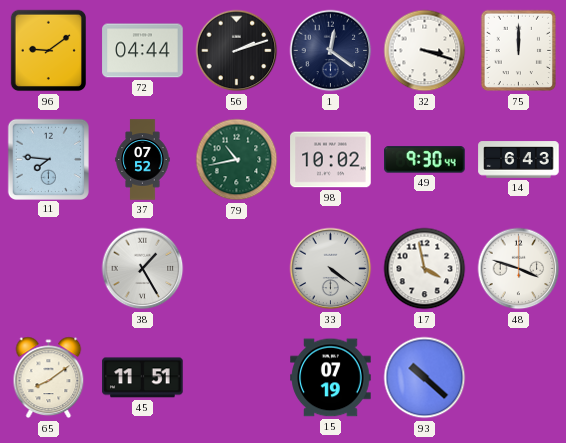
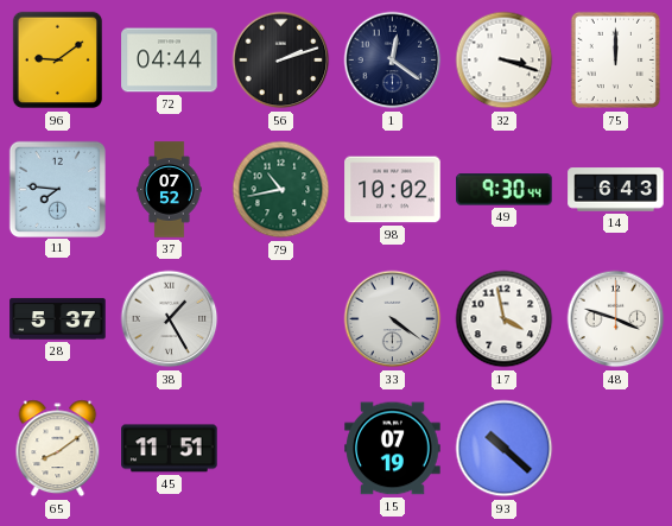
28: none -> 5:37 (58, 319)
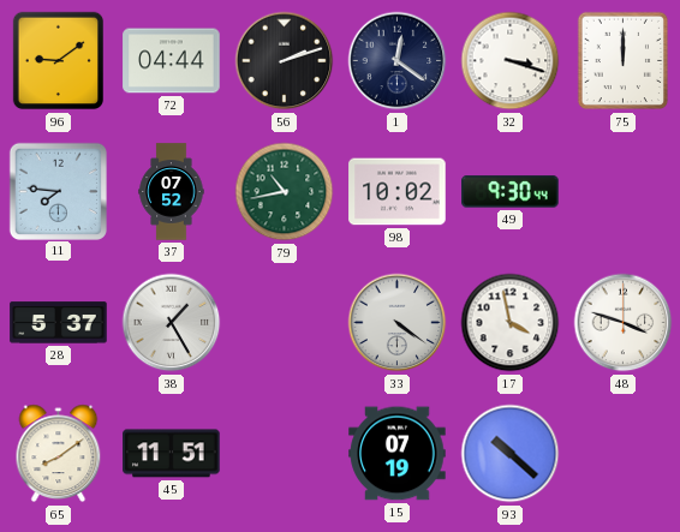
14: 6:43 -> none (616, 190)
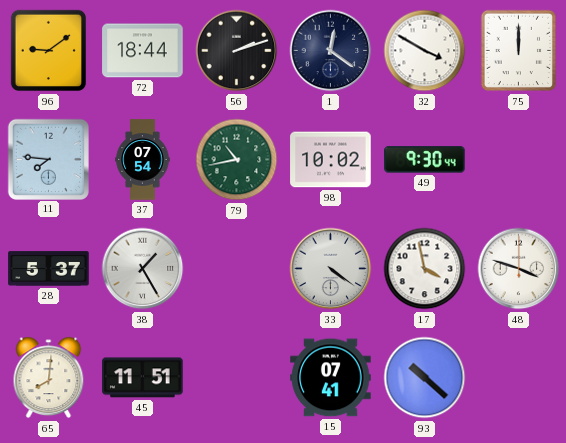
72: 04:44 -> 18:44 (143, 51)
32: 3:18 -> 3:50 (425, 51)
37: 07:52 -> 07:54 (143, 160)
65: 8:09 -> 8:01 (49, 378)
15: 07:19 -> 07:41 (331, 378)
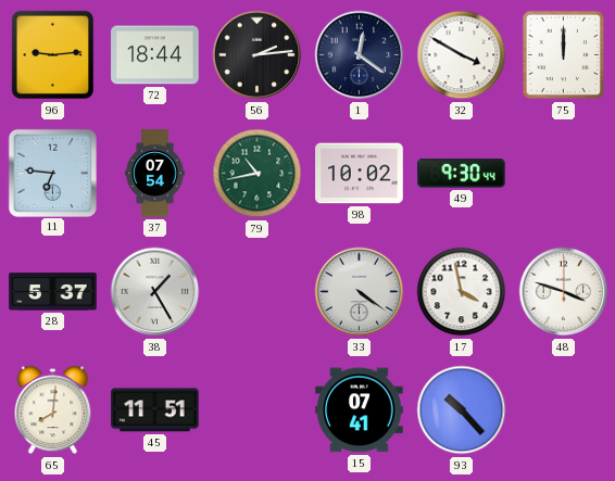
96: 9:09 -> 9:14 (52, 55)
56: 2:12 -> 2:14 (258, 55)
11: 7:46 -> 6:46 (52, 173)
93: 10:22 -> 10:23 (462, 410)
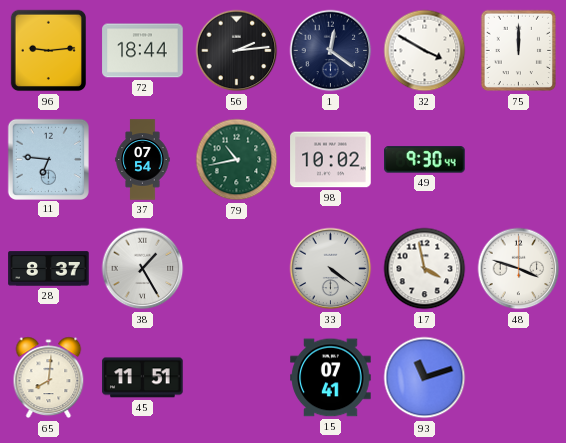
28: 5:37 -> 8:37 (49, 269)
93: 10:23 -> 11:12 (425, 378)
